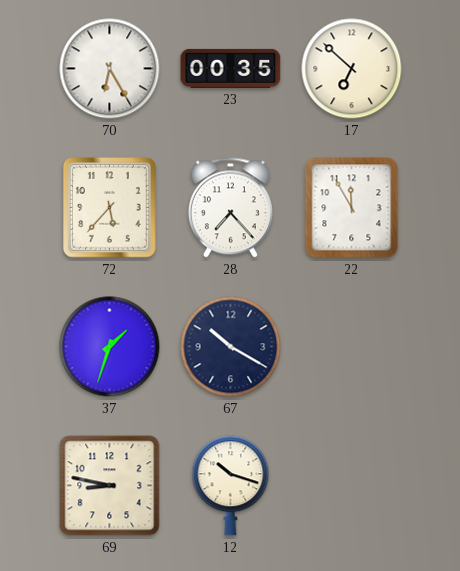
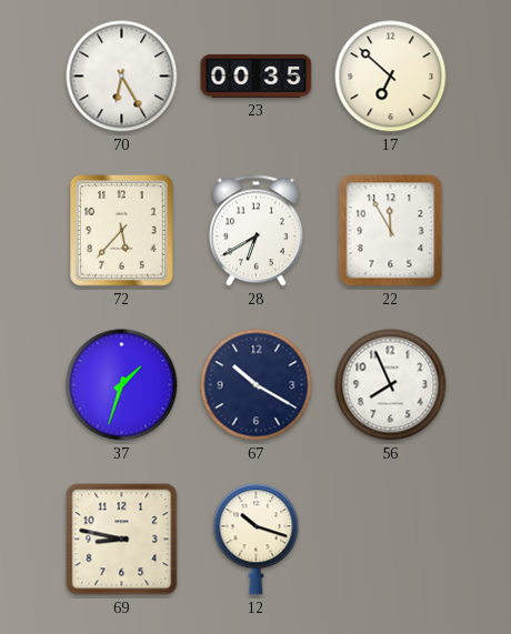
28: 7:23 -> 6:40 (255, 231)
56: none -> 7:56 (391, 385)
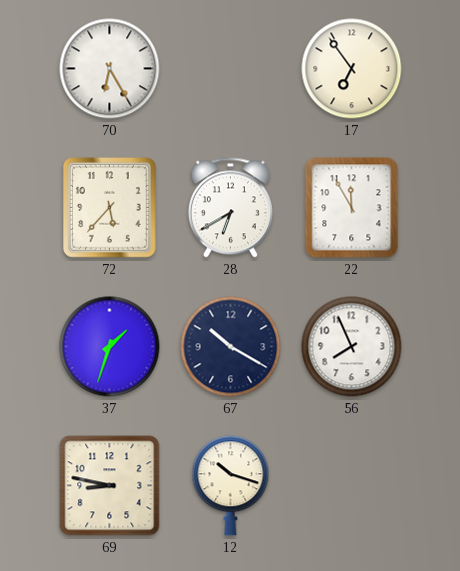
23: 00:35 -> none (257, 76)
17: 6:52 -> 6:54 (352, 69)
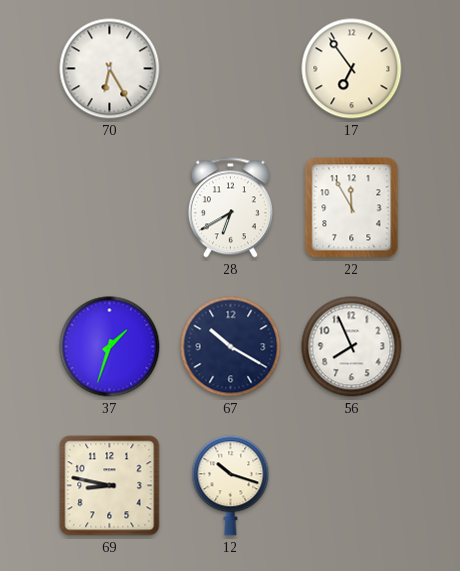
72: 5:37 -> none (110, 208)
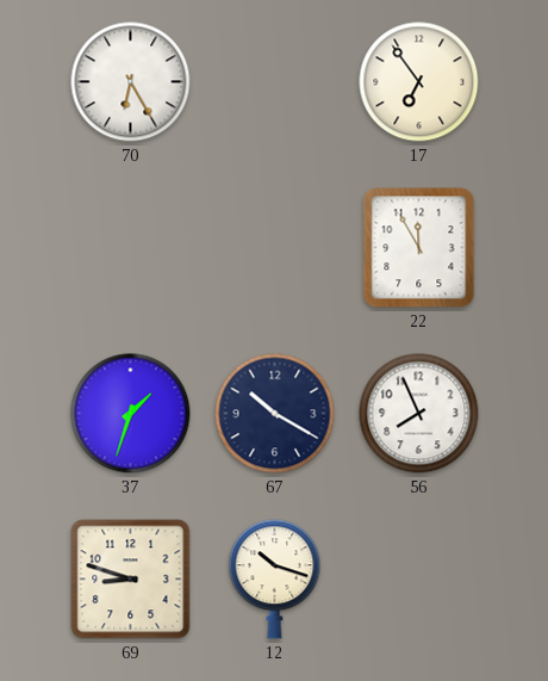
28: 6:40 -> none (230, 208)
69: 8:47 -> 8:48 (131, 580)
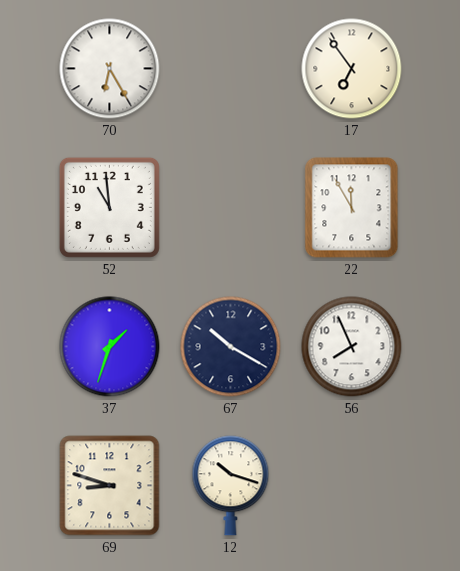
52: none -> 10:59 (109, 207)
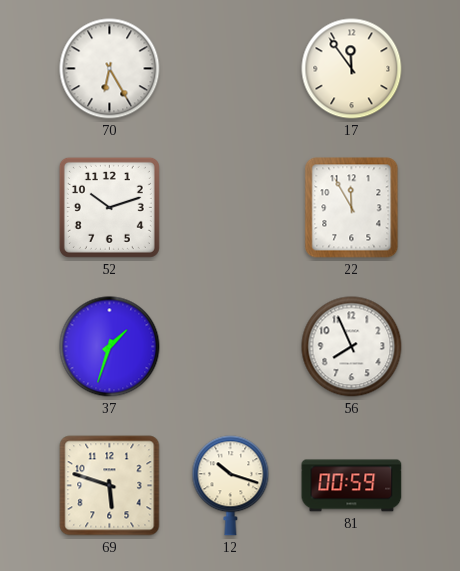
17: 6:54 -> 11:54 (352, 69)
52: 10:59 -> 10:12 (109, 207)
67: 10:20 -> none (231, 347)
69: 8:48 -> 5:48 (110, 486)
81: none -> 00:59 (352, 486)
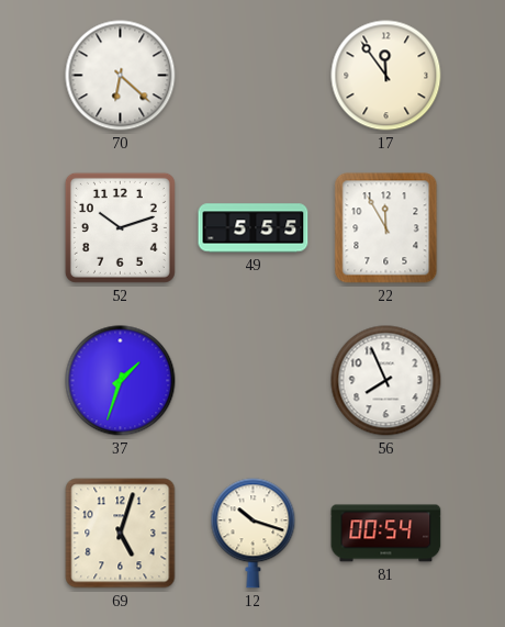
70: 6:25 -> 6:22 (121, 76)
49: none -> 5:55 (254, 228)
69: 5:48 -> 5:03 (121, 534)
81: 00:59 -> 00:54 (386, 534)
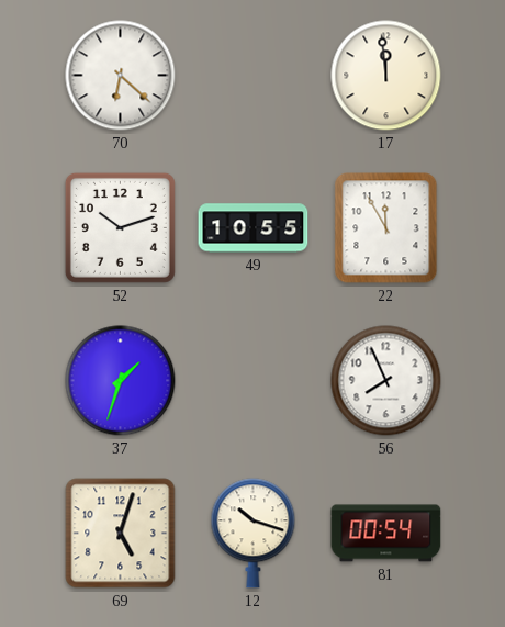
17: 11:54 -> 11:59 (386, 76)
49: 5:55 -> 10:55 (254, 228)
